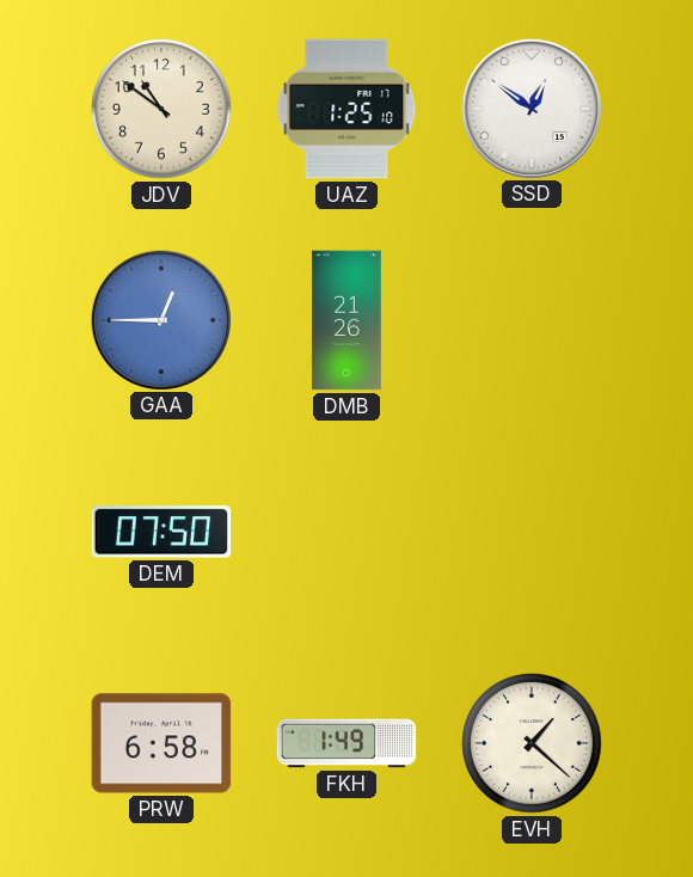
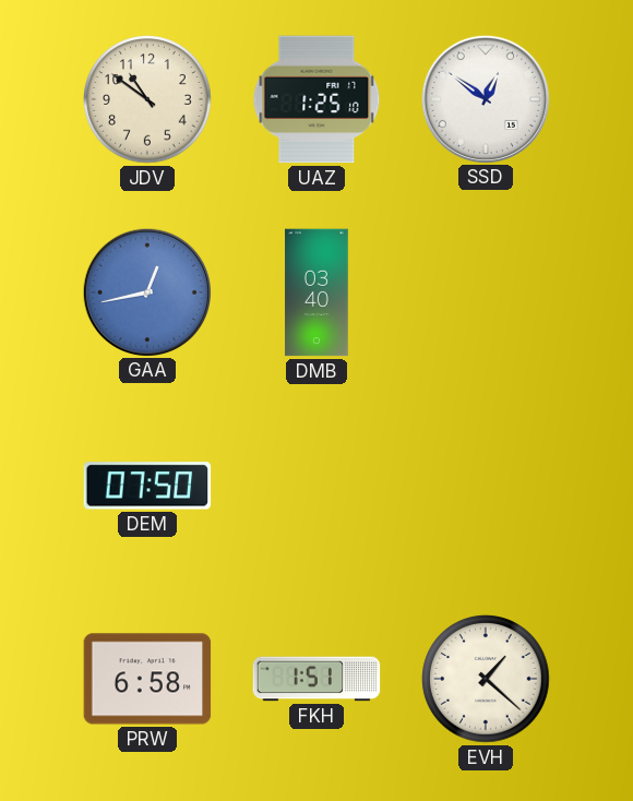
GAA: 12:45 -> 12:43 (146, 291)
DMB: 21:26 -> 03:40 (316, 292)
FKH: 1:49 -> 1:51 (316, 679)
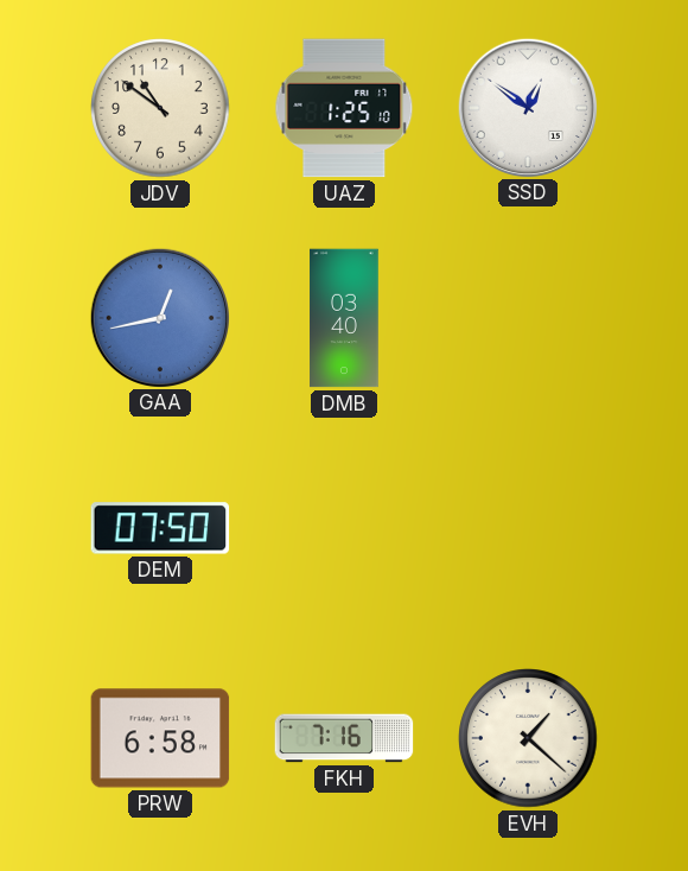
FKH: 1:51 -> 7:16 (344, 738)
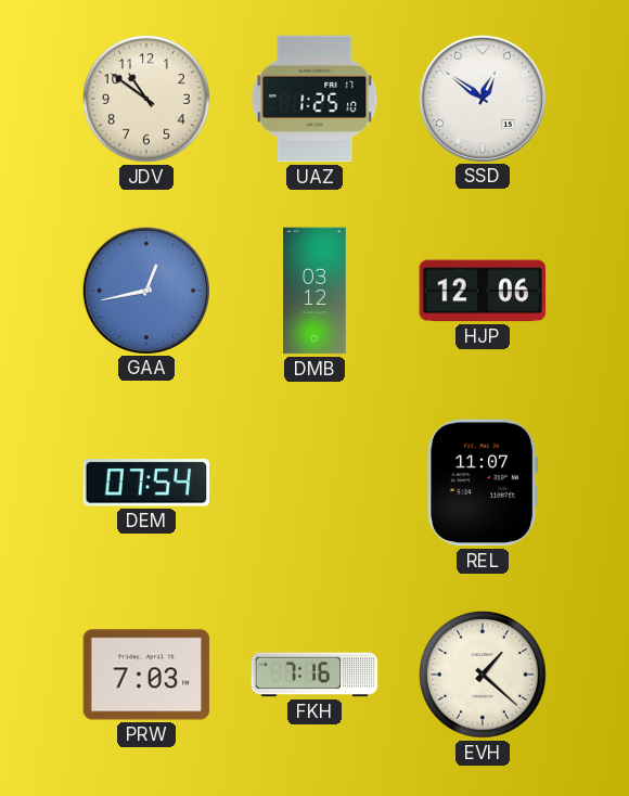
DMB: 03:40 -> 03:12 (314, 291)
HJP: none -> 12:06 (483, 291)
DEM: 07:50 -> 07:54 (146, 483)
REL: none -> 11:07 (483, 483)
PRW: 6:58 -> 7:03 (146, 675)
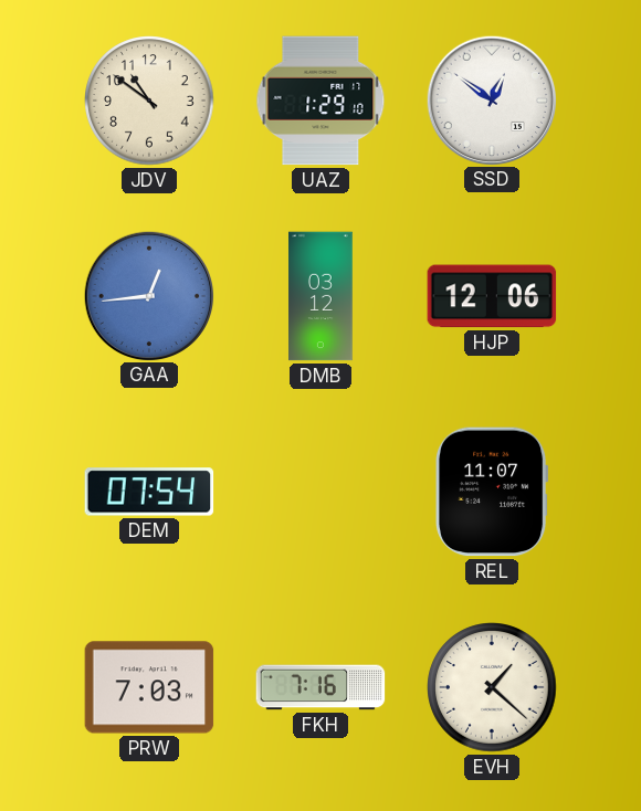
UAZ: 1:25 -> 1:29 (320, 101)
GAA: 12:43 -> 12:44 (148, 295)
